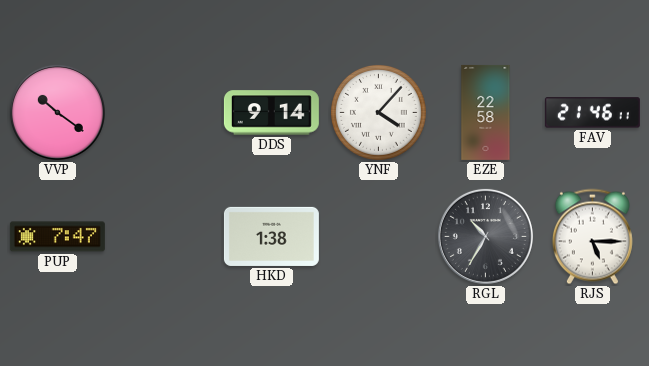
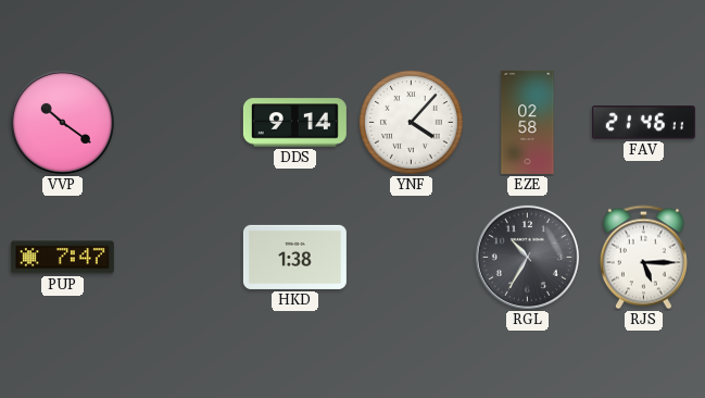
EZE: 22:58 -> 02:58 (528, 122)
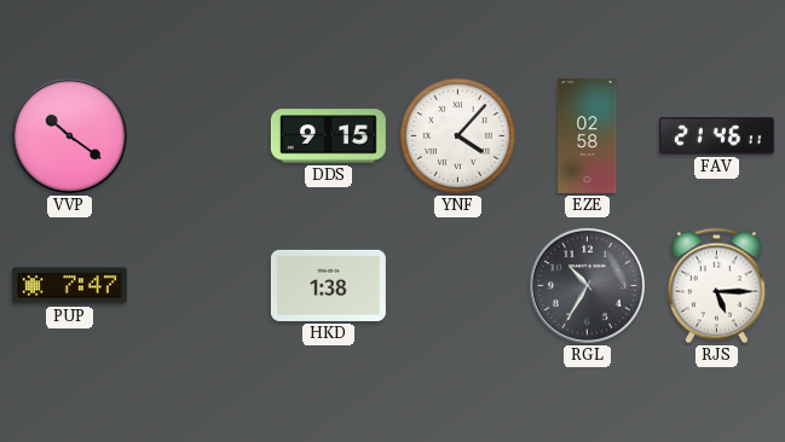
DDS: 9:14 -> 9:15 (328, 136)
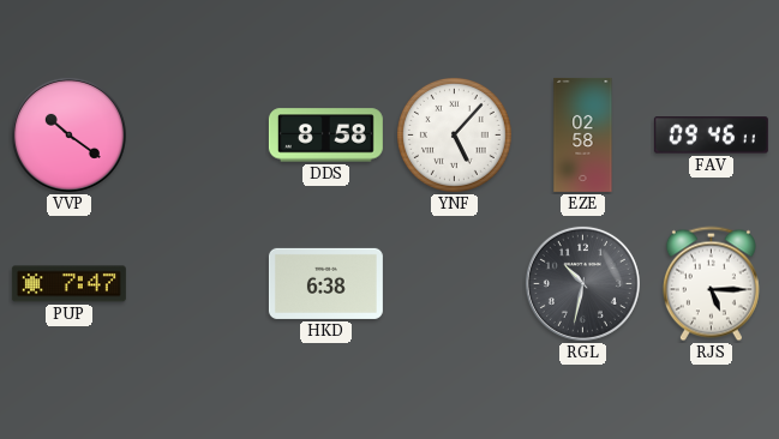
DDS: 9:15 -> 8:58 (325, 136)
YNF: 4:07 -> 5:07 (454, 134)
FAV: 21:46 -> 09:46 (711, 136)
HKD: 1:38 -> 6:38 (325, 283)
RGL: 10:35 -> 10:32 (582, 283)
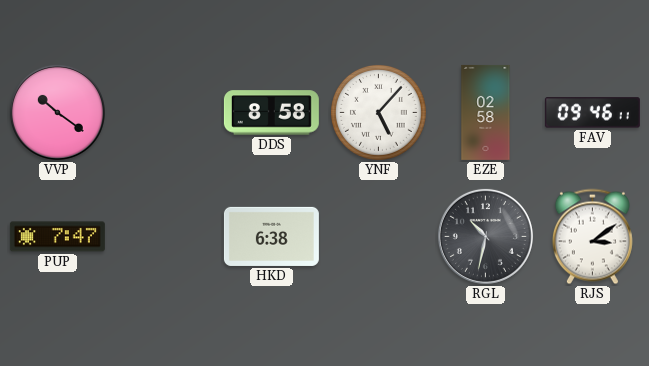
RJS: 5:15 -> 3:09 (592, 237)
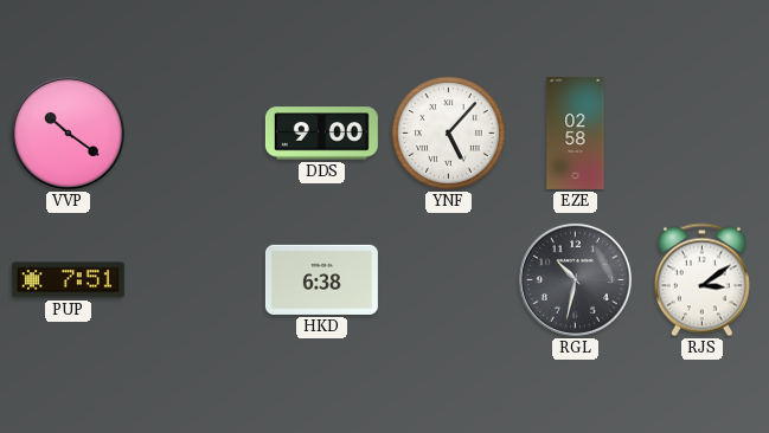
DDS: 8:58 -> 9:00 (321, 134)
FAV: 09:46 -> none (592, 113)
PUP: 7:47 -> 7:51 (68, 280)
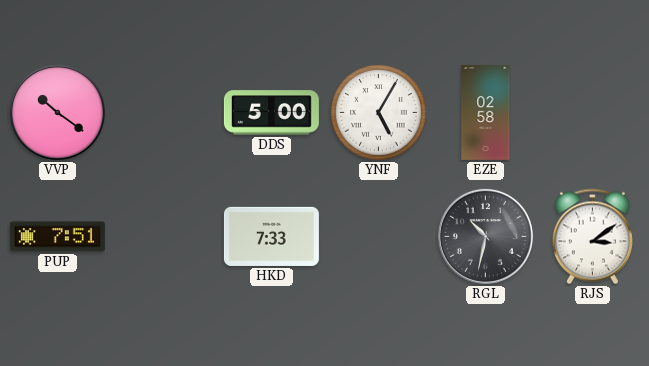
DDS: 9:00 -> 5:00 (271, 113)
YNF: 5:07 -> 5:05 (378, 112)
HKD: 6:38 -> 7:33 (271, 236)
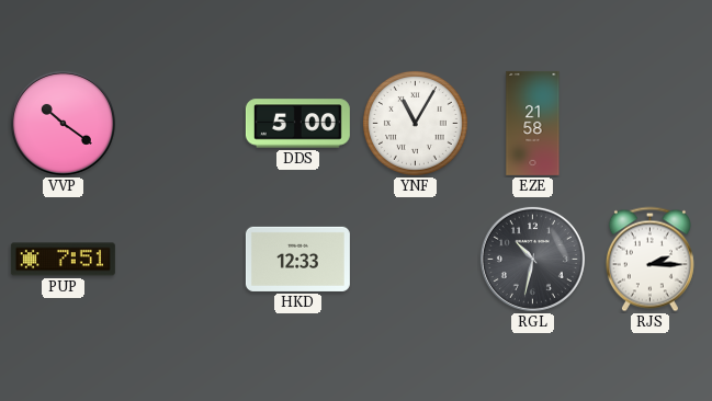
YNF: 5:05 -> 11:05 (415, 123)
EZE: 02:58 -> 21:58 (533, 123)
HKD: 7:33 -> 12:33 (297, 259)
RJS: 3:09 -> 2:15 (649, 260)
